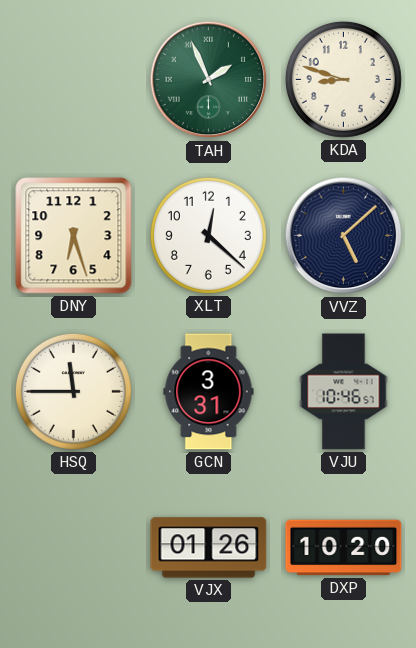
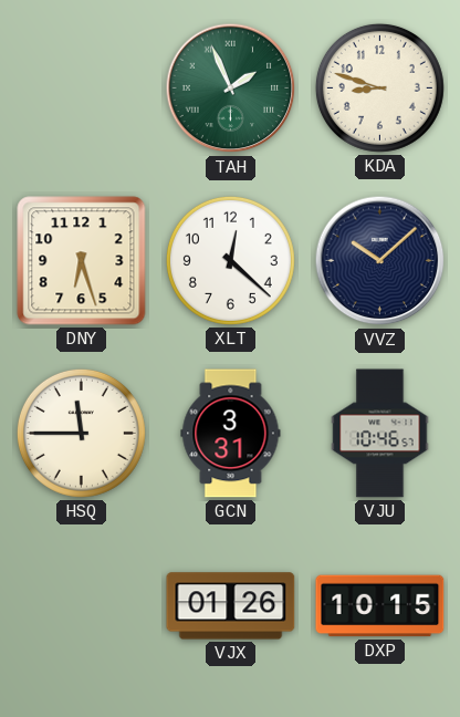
VVZ: 5:08 -> 10:08 (380, 261)
DXP: 10:20 -> 10:15 (380, 606)
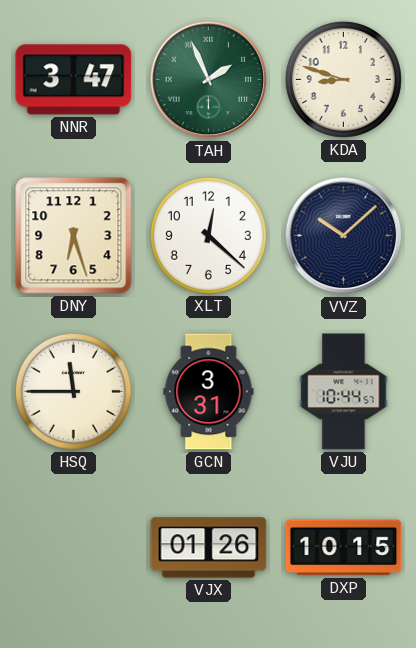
NNR: none -> 3:47 (74, 80)
VJU: 10:46 -> 10:44 (344, 392)
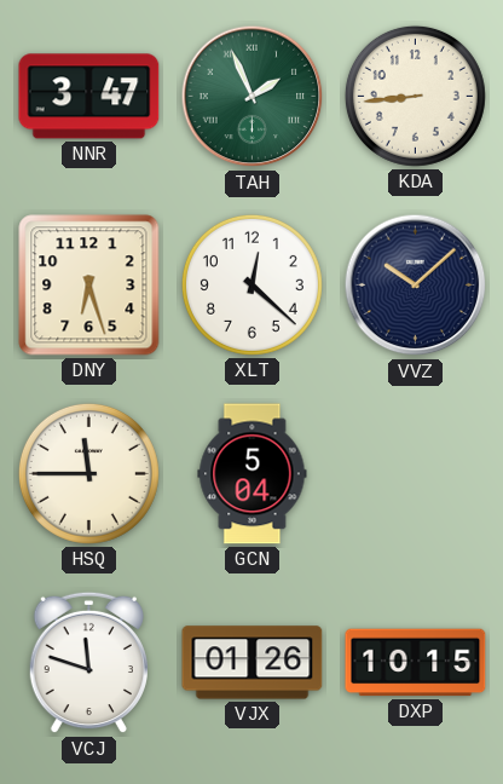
KDA: 8:48 -> 8:44 (415, 96)
GCN: 3:31 -> 5:04 (253, 474)
VJU: 10:44 -> none (344, 392)
VCJ: none -> 11:48 (88, 663)
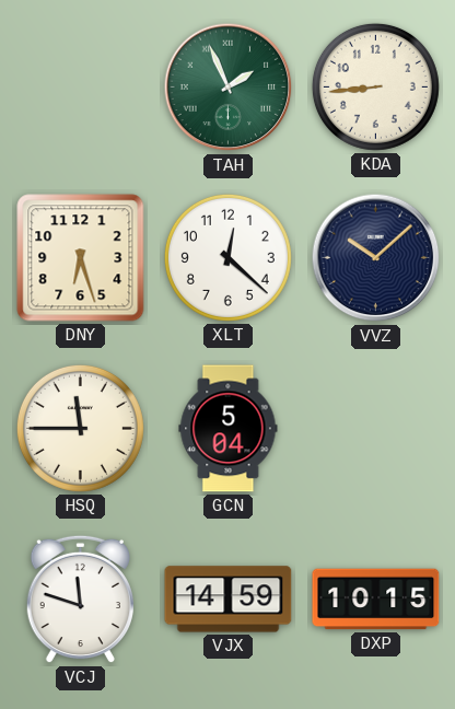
NNR: 3:47 -> none (89, 97)
VJX: 01:26 -> 14:59 (229, 600)
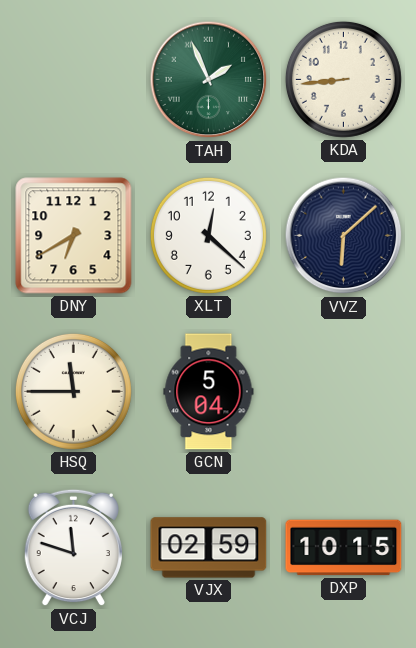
DNY: 6:27 -> 6:40 (74, 236)
VVZ: 10:08 -> 6:08 (344, 236)
VJX: 14:59 -> 02:59 (209, 548)
